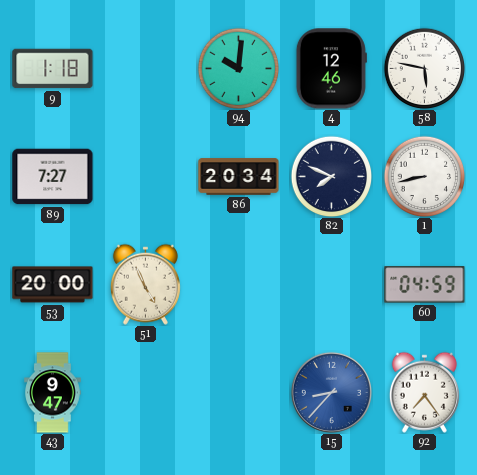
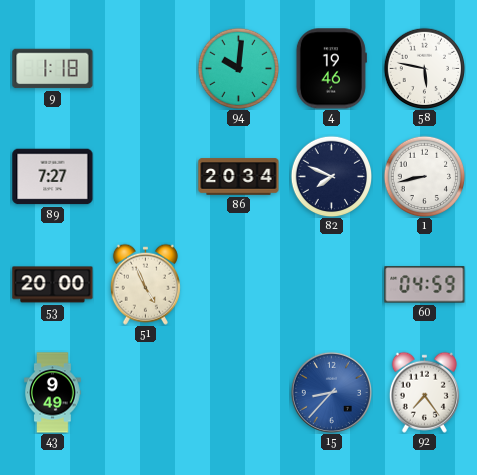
4: 12:46 -> 19:46 (331, 69)
43: 9:47 -> 9:49 (53, 393)
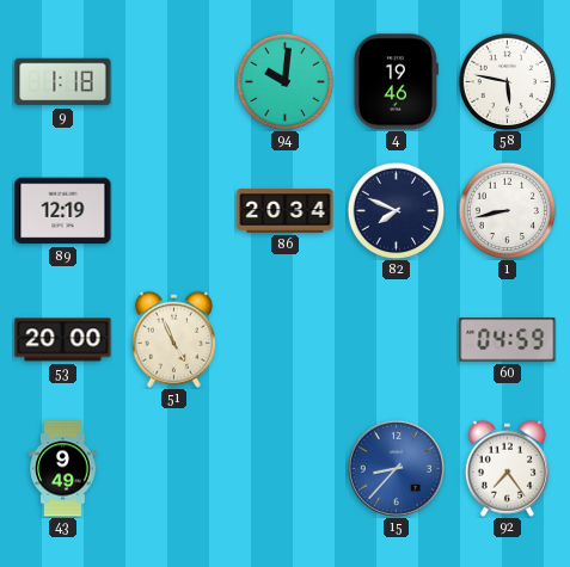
89: 7:27 -> 12:19 (63, 211)
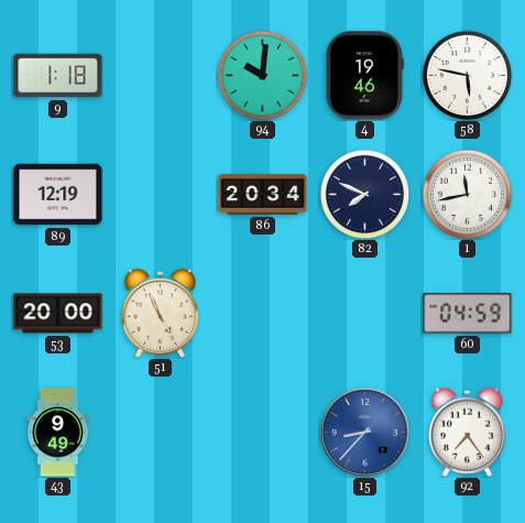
1: 8:43 -> 11:43 (467, 194)
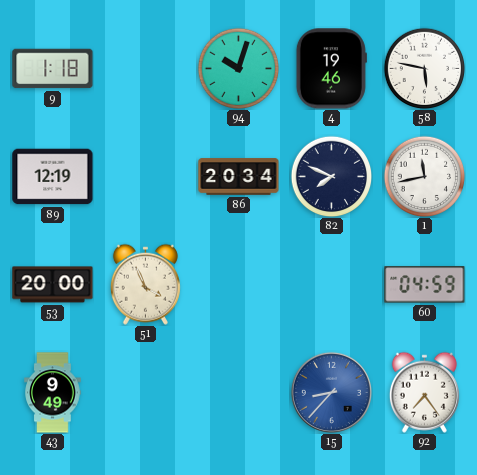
94: 10:01 -> 10:03 (238, 68)
51: 4:56 -> 3:56 (145, 284)
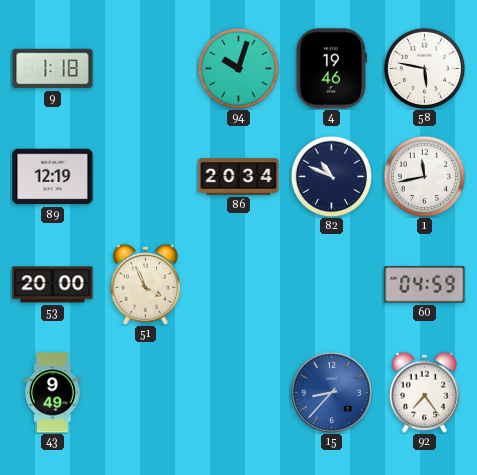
82: 7:49 -> 10:49 (331, 176)
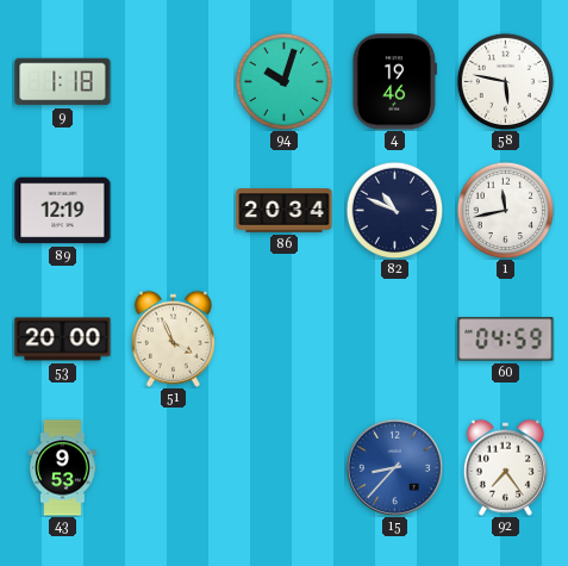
43: 9:49 -> 9:53 (63, 468)
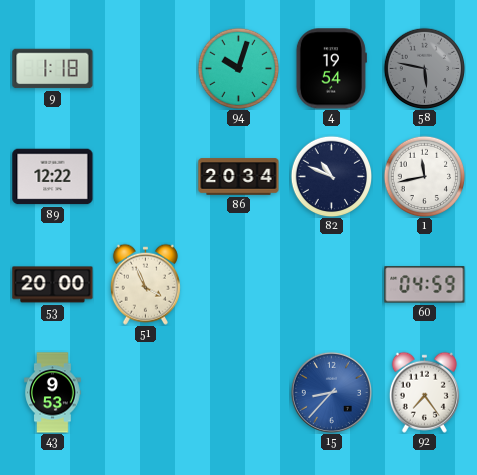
4: 19:46 -> 19:54 (331, 69)
58 dial: white -> grey (424, 68)
89: 12:19 -> 12:22 (53, 177)
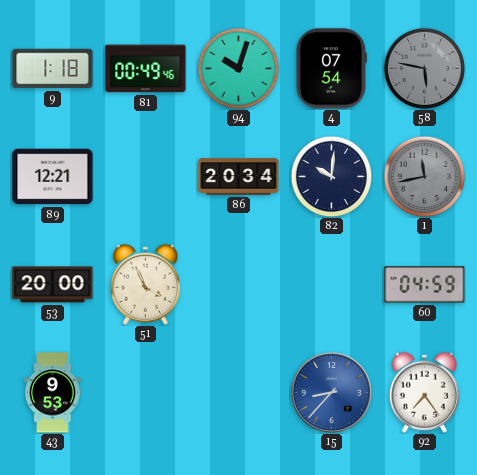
81: none -> 00:49 (146, 69)
4: 19:54 -> 07:54 (331, 69)
89: 12:22 -> 12:21 (53, 177)
82: 10:49 -> 10:01 (331, 176)
1 dial: white -> grey (424, 176)
